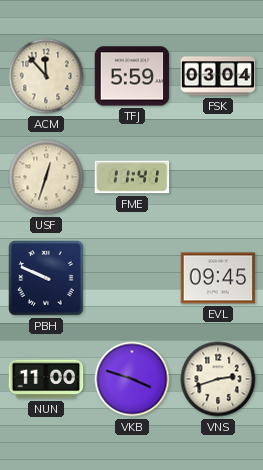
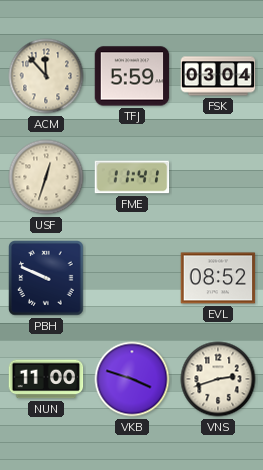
EVL: 09:45 -> 08:52 (218, 278)
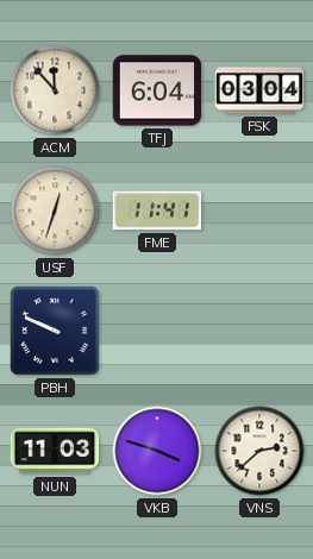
TFJ: 5:59 -> 6:04 (157, 90)
EVL: 08:52 -> none (218, 278)
NUN: 11:00 -> 11:03 (55, 451)
VNS: 2:42 -> 2:38 (259, 451)
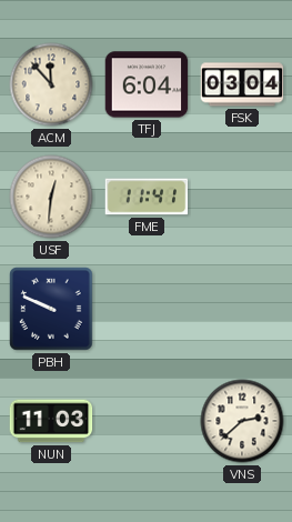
USF: 12:33 -> 12:31 (51, 197)
VKB: 3:48 -> none (157, 451)
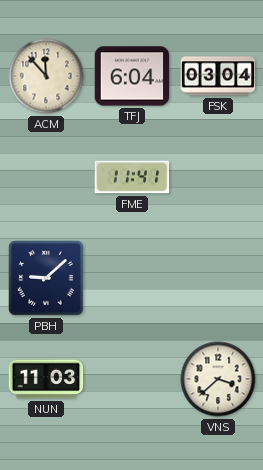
USF: 12:31 -> none (51, 197)
PBH: 9:49 -> 9:08 (46, 278)
VNS: 2:38 -> 3:38 (218, 379)
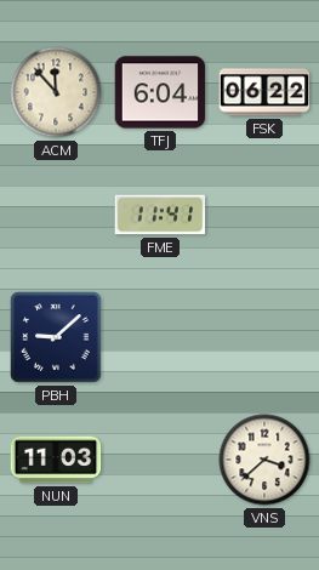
FSK: 03:04 -> 06:22 (264, 92)
